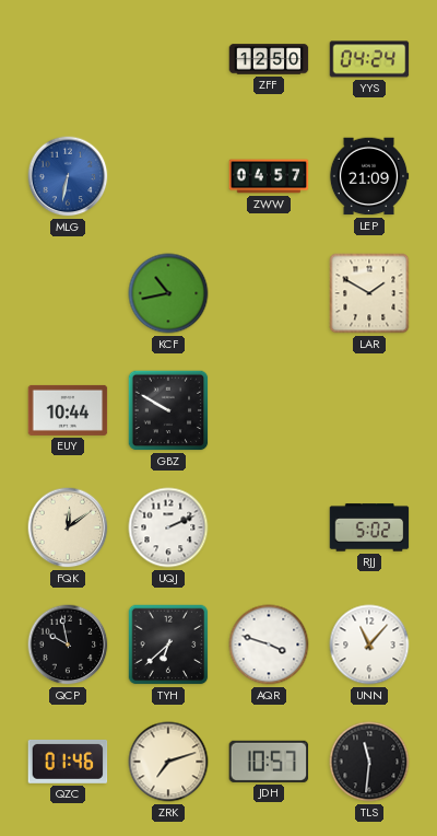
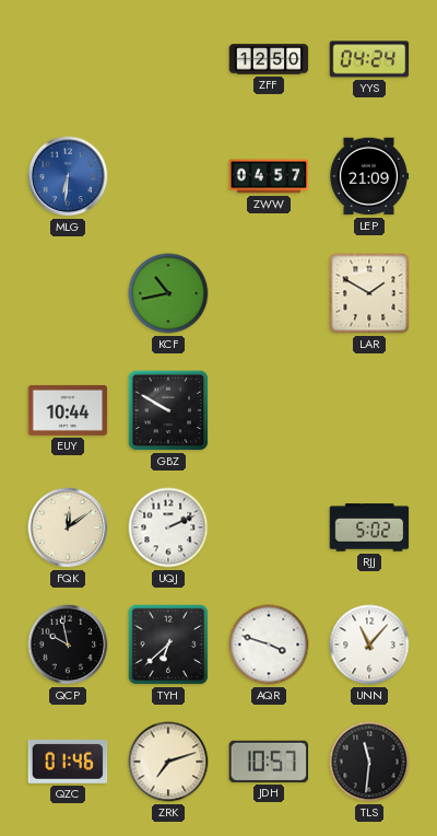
MLG: 6:32 -> 6:31 (68, 176)
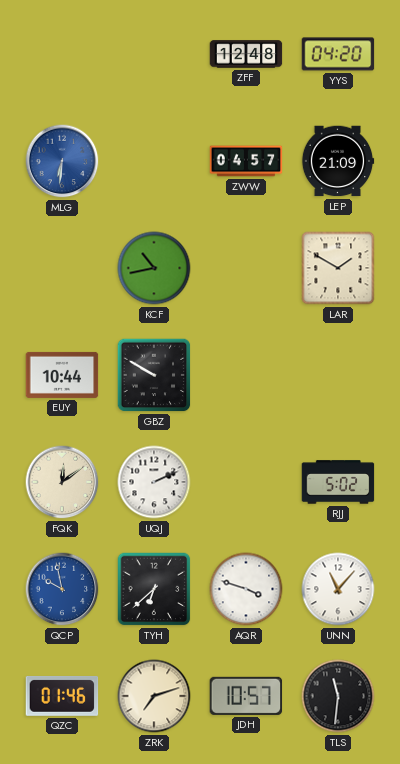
ZFF: 12:50 -> 12:48 (246, 54)
YYS: 04:24 -> 04:20 (338, 54)
QCP dial: black -> blue (62, 589)
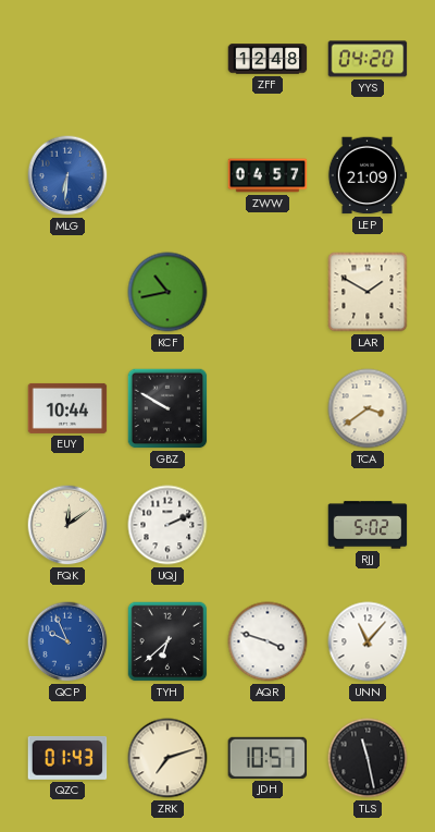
TCA: none -> 3:39 (368, 408)
QCP: 9:58 -> 9:56 (67, 641)
QZC: 01:46 -> 01:43 (67, 758)
TLS: 11:31 -> 11:28 (368, 758)
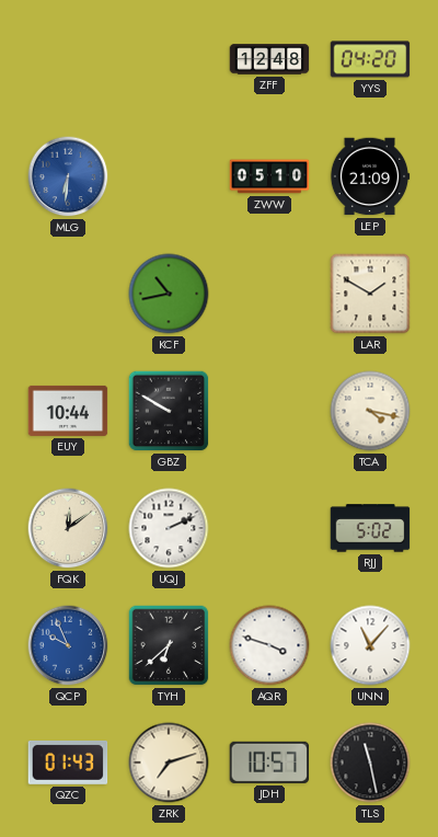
ZWW: 04:57 -> 05:10 (269, 176)
TCA: 3:39 -> 4:17 (370, 411)
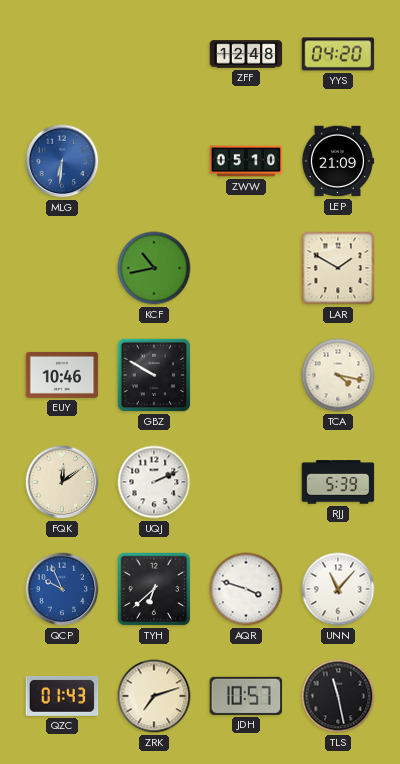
EUY: 10:44 -> 10:46 (62, 375)
RJJ: 5:02 -> 5:39 (338, 482)
